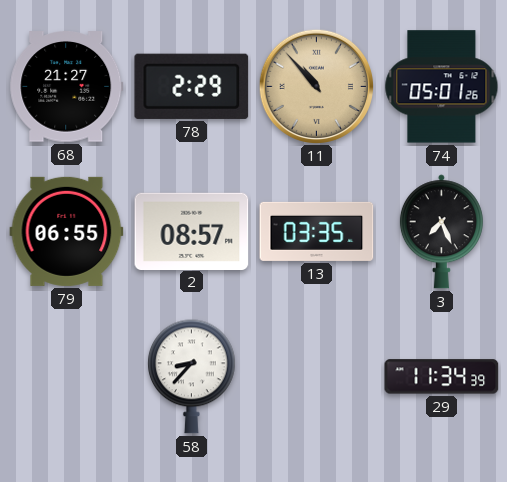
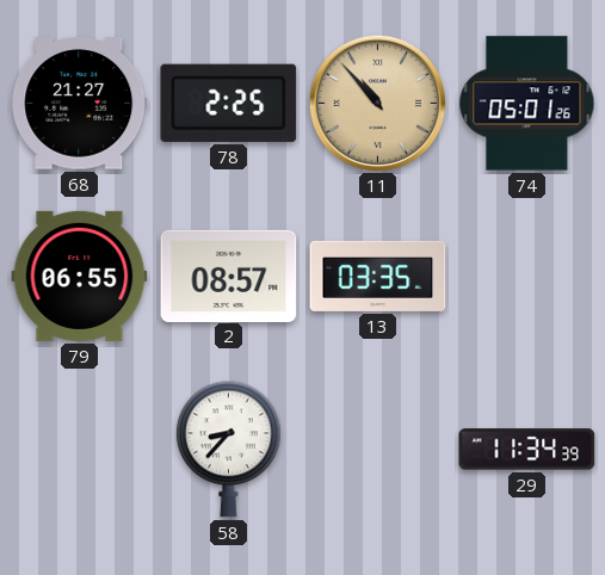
78: 2:29 -> 2:25 (229, 103)
3: 7:26 -> none (441, 232)
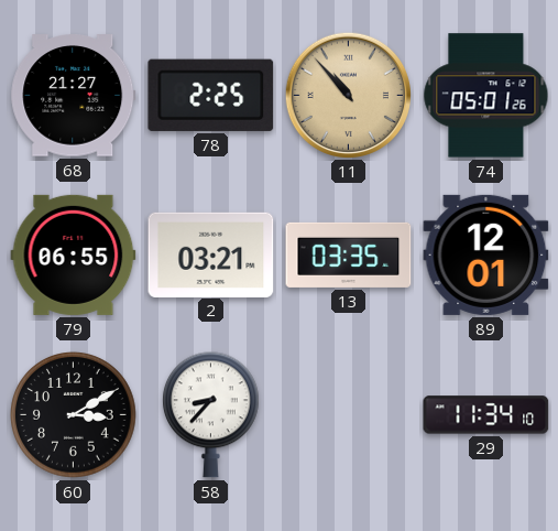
2: 08:57 -> 03:21 (211, 254)
89: none -> 12:01 (486, 254)
60: none -> 3:10 (74, 415)
29: 11:34:39 -> 11:34:10 (486, 415)
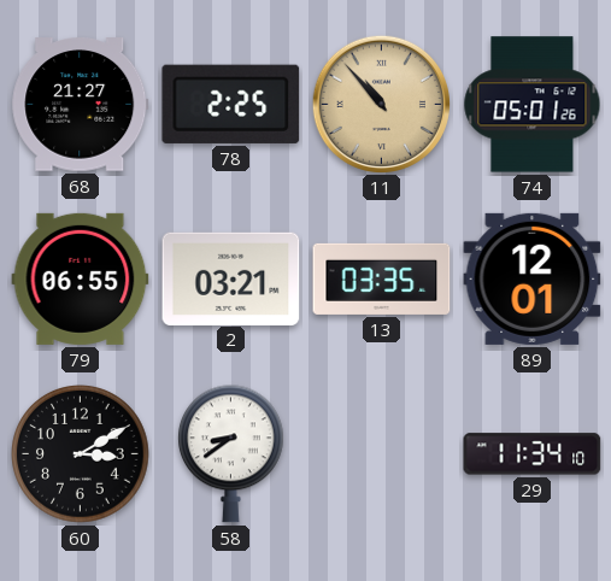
58: 8:37 -> 8:39 (231, 454)
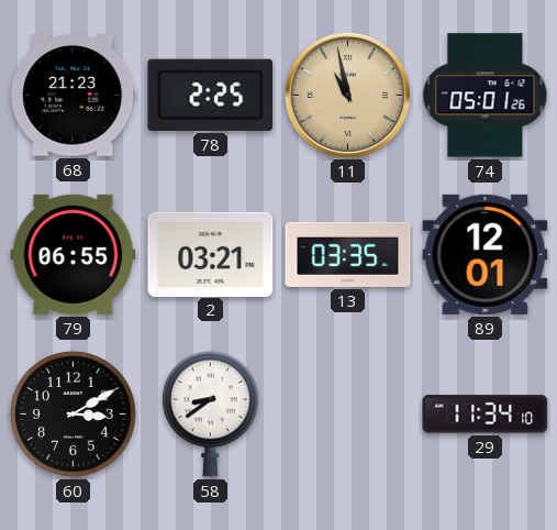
68: 21:27 -> 21:23 (74, 96)
11: 10:53 -> 10:58 (347, 95)
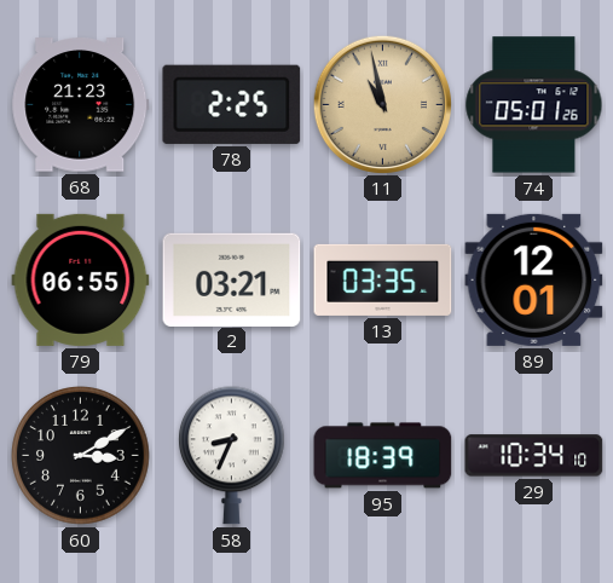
58: 8:39 -> 8:34 (232, 456)
95: none -> 18:39 (383, 456)
29: 11:34 -> 10:34 (534, 456)
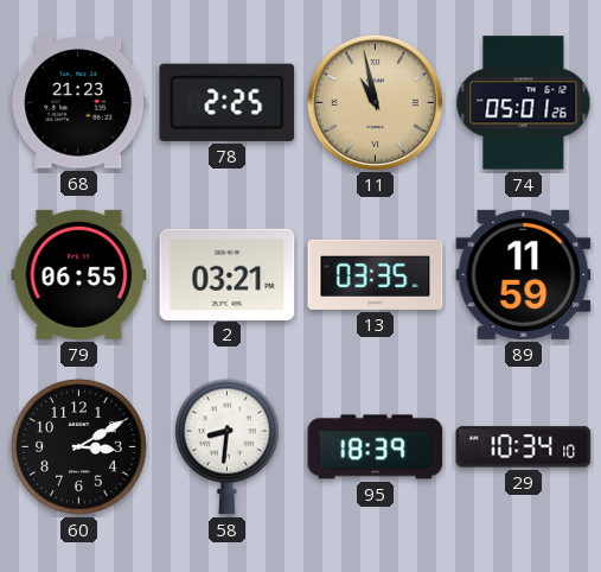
89: 12:01 -> 11:59 (524, 274)
58: 8:34 -> 8:31 (228, 447)
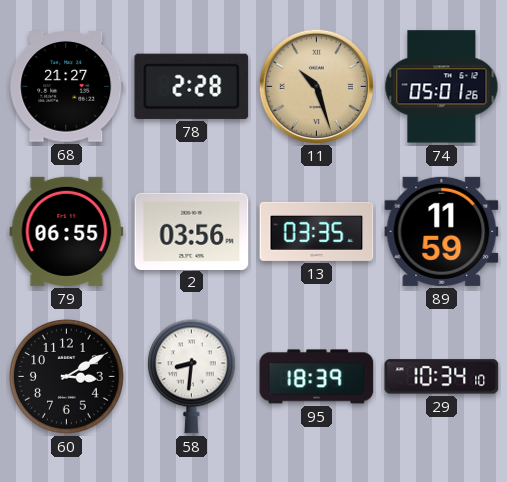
68: 21:23 -> 21:27 (67, 87)
78: 2:25 -> 2:28 (192, 86)
11: 10:58 -> 10:27 (316, 86)
2: 03:21 -> 03:56 (192, 231)
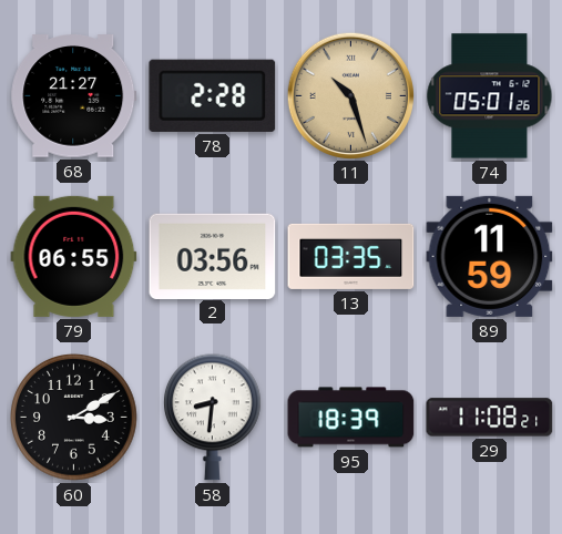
29: 10:34 -> 11:08 (490, 418)
